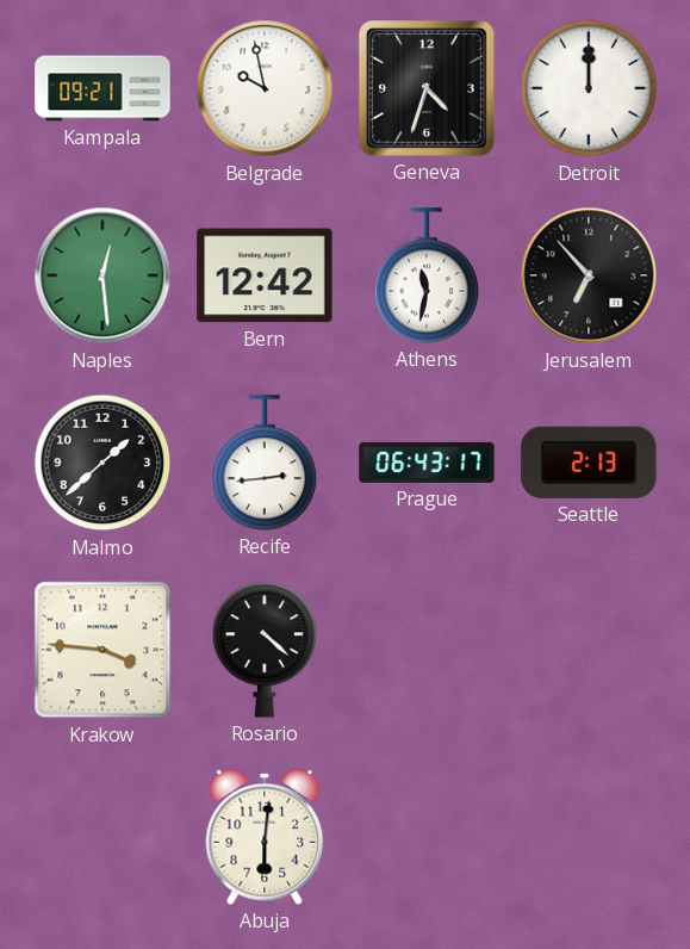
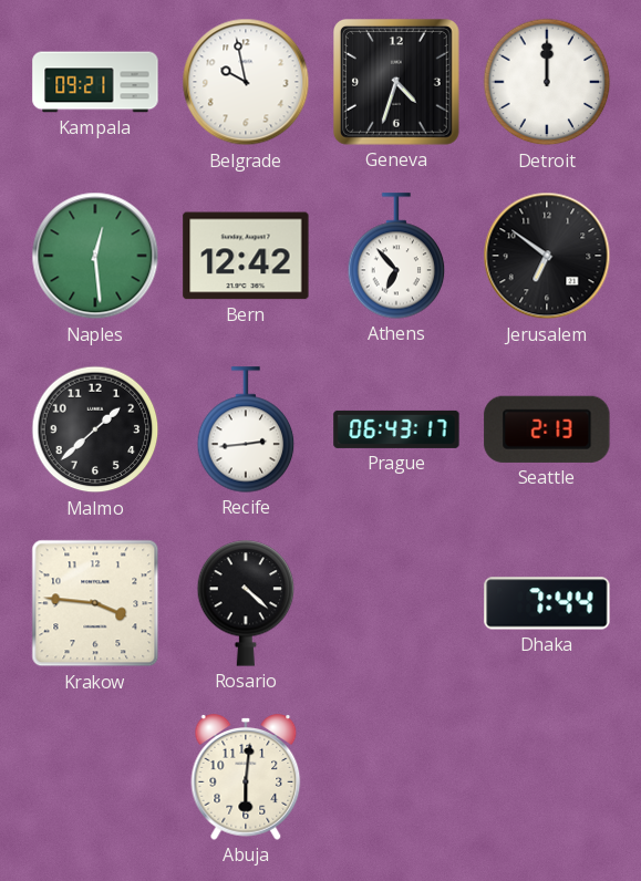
Athens: 11:32 -> 6:53 (396, 256)
Jerusalem: 6:53 -> 6:51 (547, 256)
Dhaka: none -> 7:44 (547, 603)
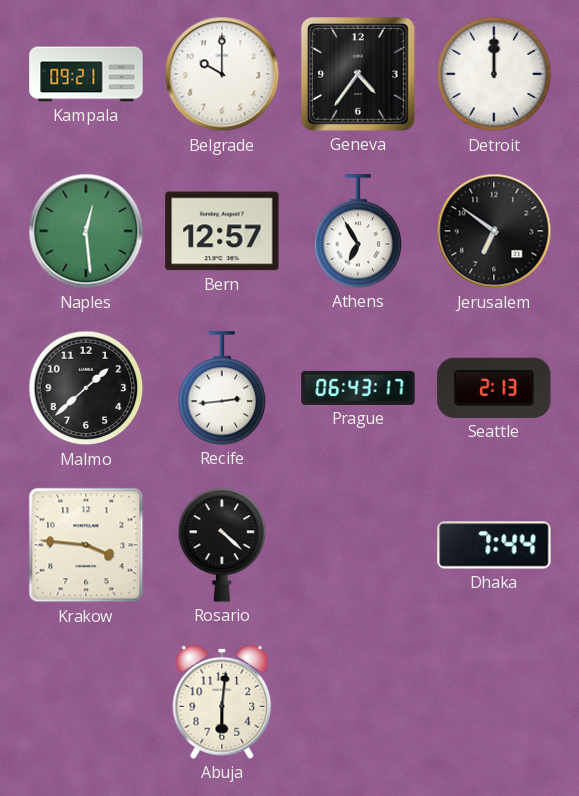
Belgrade: 9:58 -> 10:00 (222, 74)
Geneva: 4:33 -> 4:36 (359, 75)
Bern: 12:42 -> 12:57 (222, 231)
Athens: 6:53 -> 6:55 (358, 231)
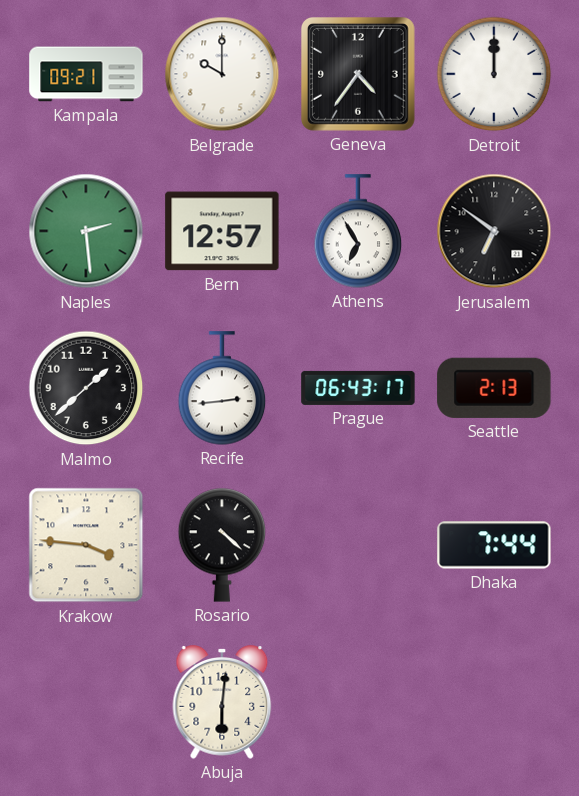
Naples: 12:29 -> 2:29 (86, 231)
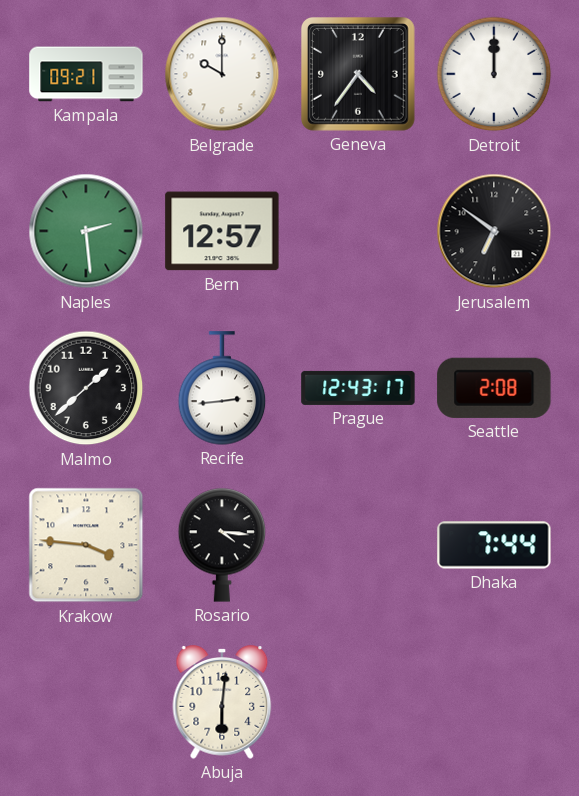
Athens: 6:55 -> none (358, 231)
Prague: 06:43 -> 12:43 (358, 388)
Seattle: 2:13 -> 2:08 (494, 388)
Rosario: 4:22 -> 4:16 (222, 545)
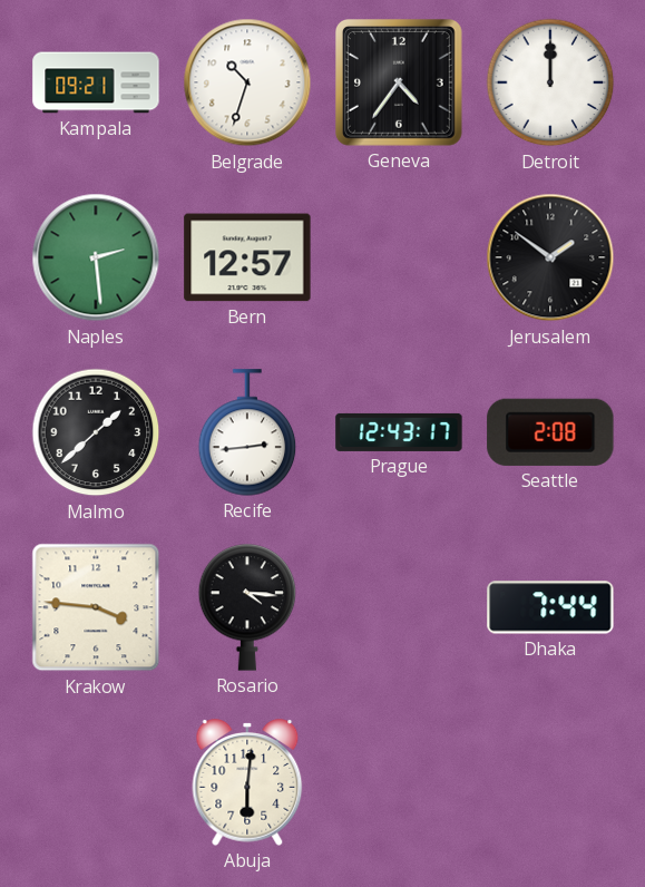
Belgrade: 10:00 -> 10:33 (247, 82)
Jerusalem: 6:51 -> 1:51 (550, 257)
